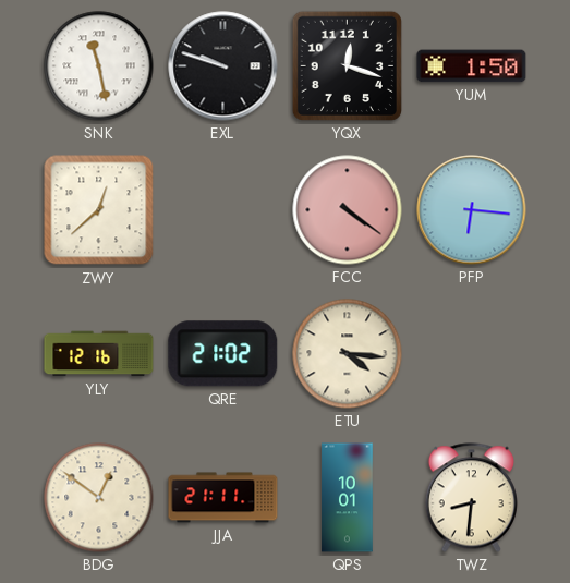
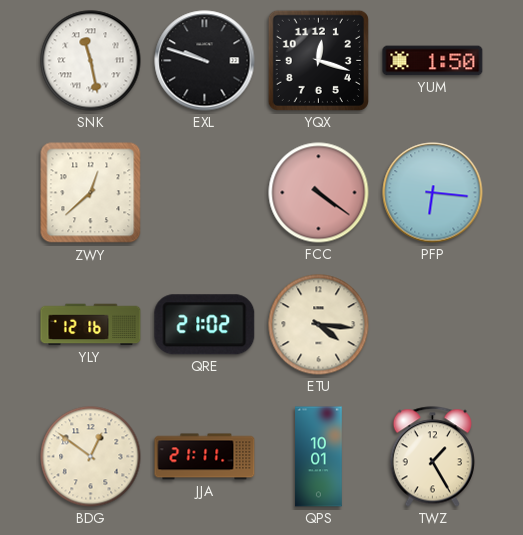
TWZ: 8:31 -> 1:25 (432, 457)
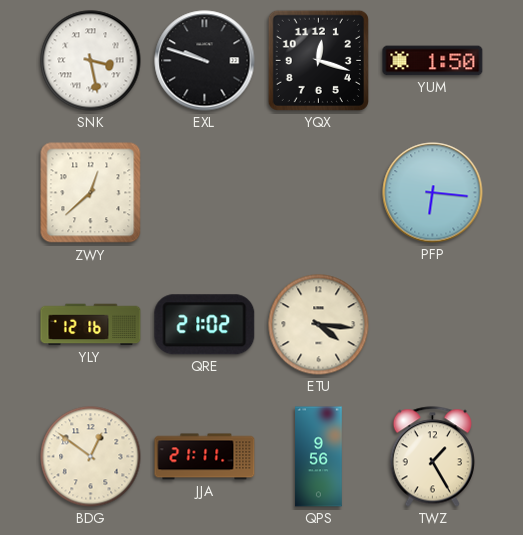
SNK: 11:28 -> 3:28 (91, 61)
FCC: 4:21 -> none (319, 193)
QPS: 10:01 -> 9:56 (319, 457)
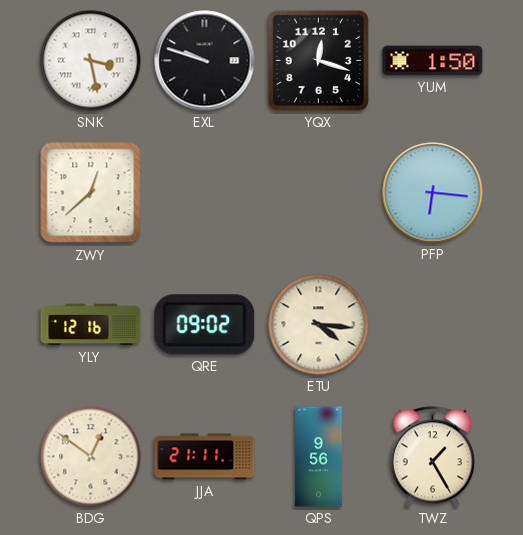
QRE: 21:02 -> 09:02 (205, 325)
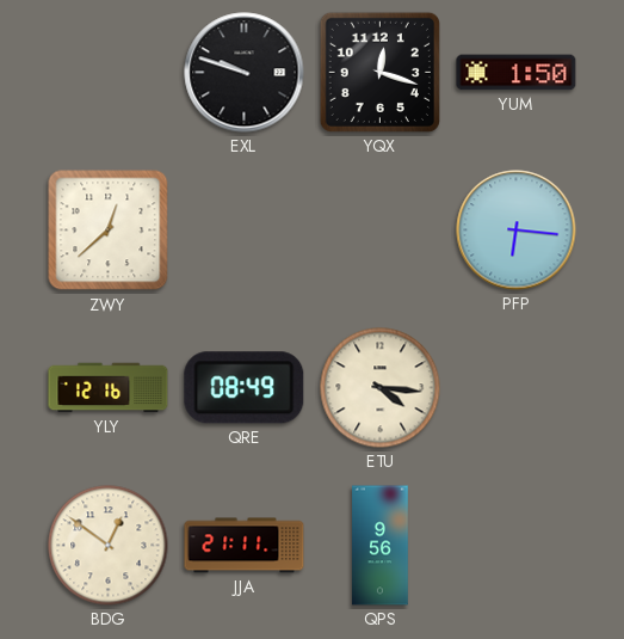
SNK: 3:28 -> none (91, 61)
QRE: 09:02 -> 08:49 (245, 388)
TWZ: 1:25 -> none (432, 457)
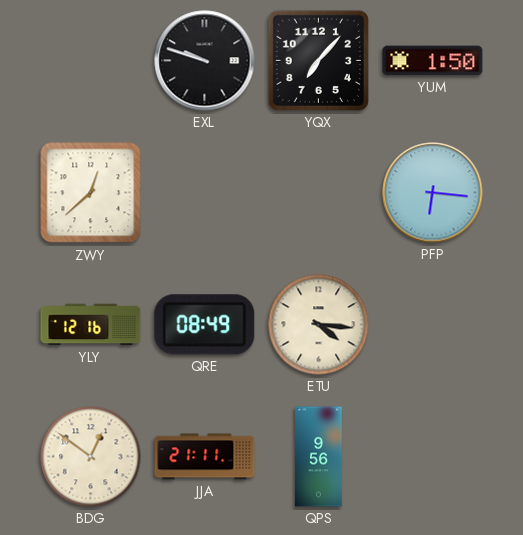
YQX: 12:18 -> 7:07 (318, 60)
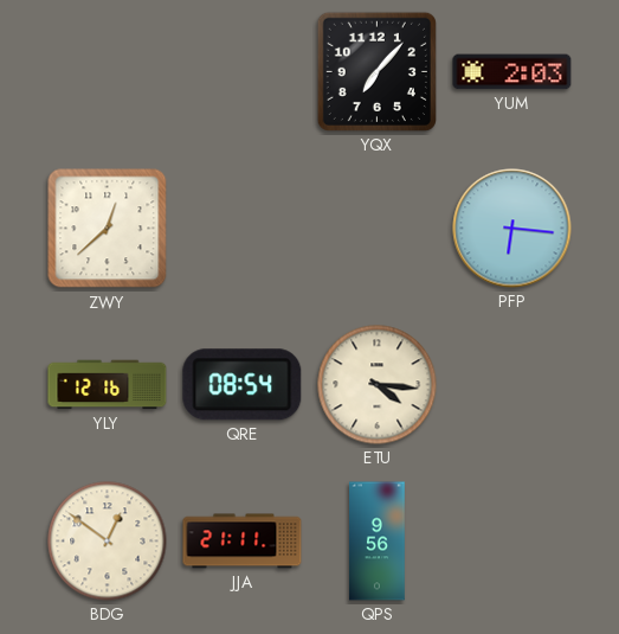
EXL: 9:48 -> none (205, 61)
YUM: 1:50 -> 2:03 (512, 72)
QRE: 08:49 -> 08:54 (243, 385)
